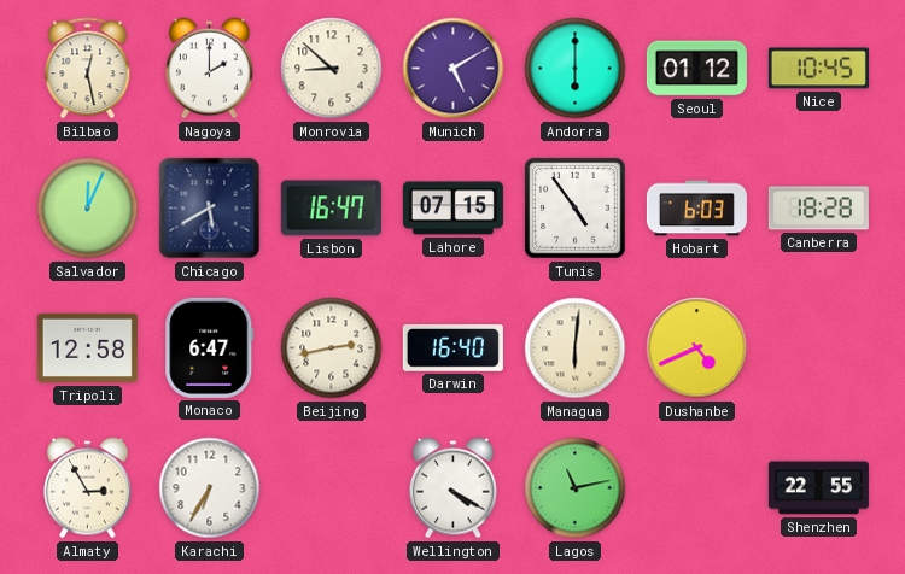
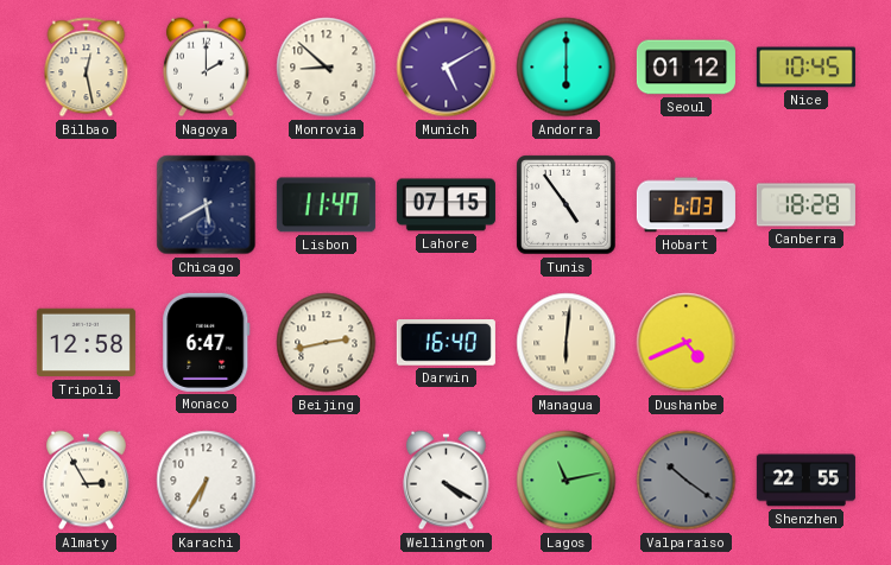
Salvador: 12:04 -> none (88, 209)
Lisbon: 16:47 -> 11:47 (326, 205)
Valparaiso: none -> 10:21 (687, 481)
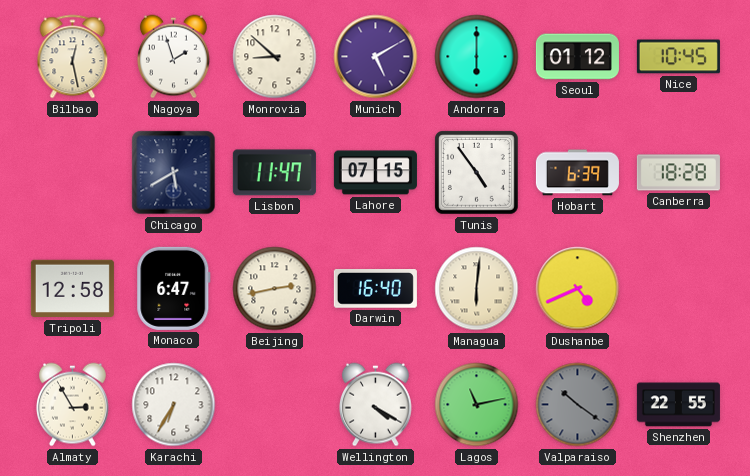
Nagoya: 2:00 -> 1:57 (173, 57)
Hobart: 6:03 -> 6:39 (577, 173)
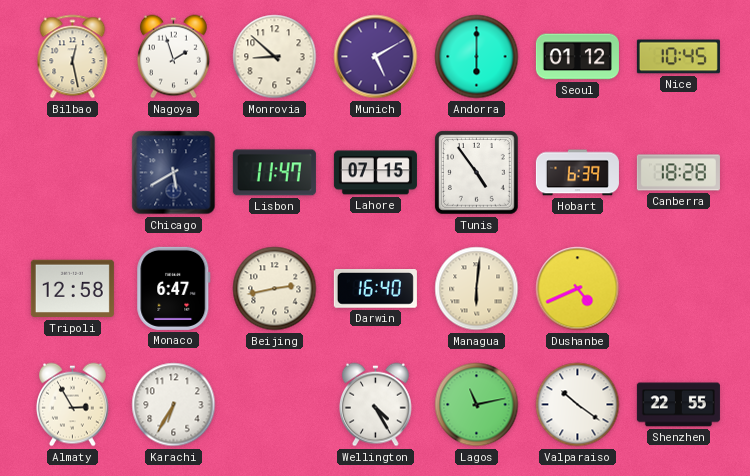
Wellington: 4:20 -> 4:25 (375, 405)
Valparaiso dial: grey -> white (578, 405)
